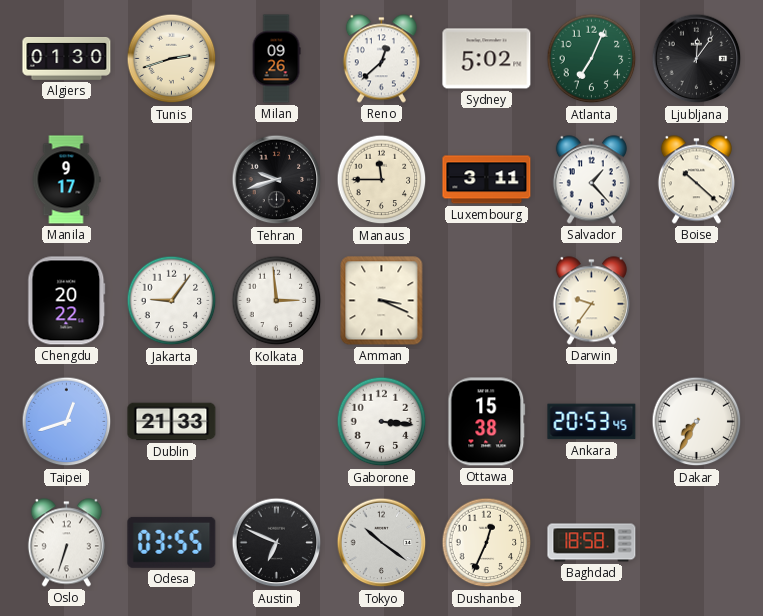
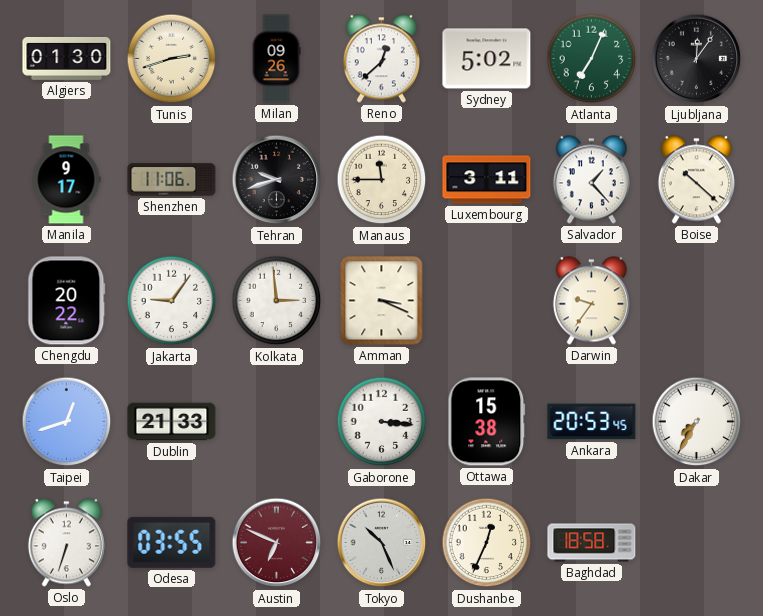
Shenzhen: none -> 11:06 (172, 180)
Austin dial: black -> burgundy (277, 543)
Tokyo: 10:21 -> 10:26 (382, 543)
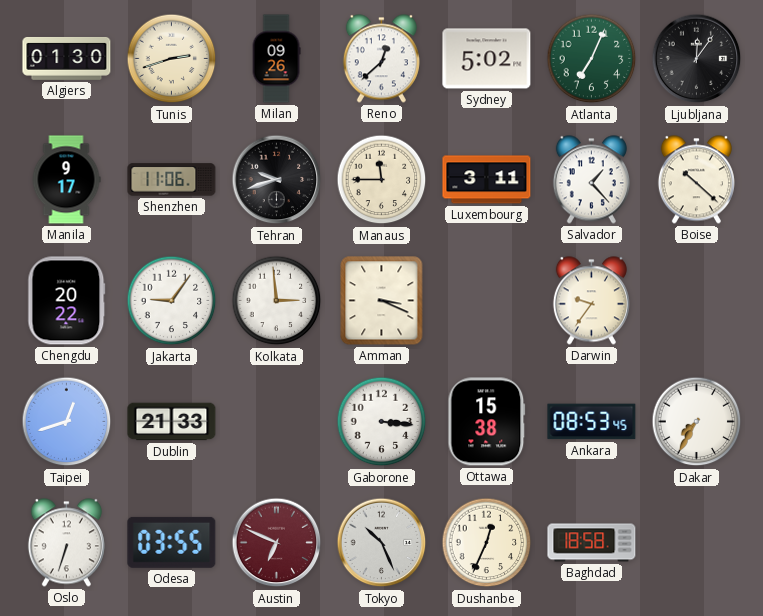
Ankara: 20:53 -> 08:53 (592, 422)
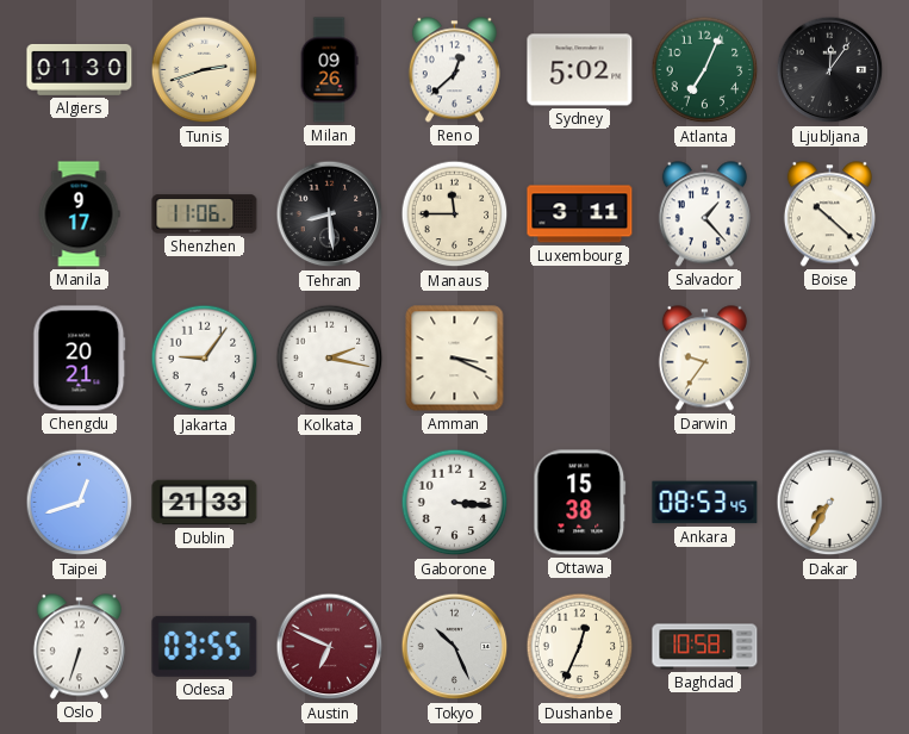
Tehran: 9:42 -> 8:29 (330, 214)
Chengdu: 20:22 -> 20:21 (80, 359)
Kolkata: 2:59 -> 2:17 (330, 359)
Baghdad: 18:58 -> 10:58 (705, 647)
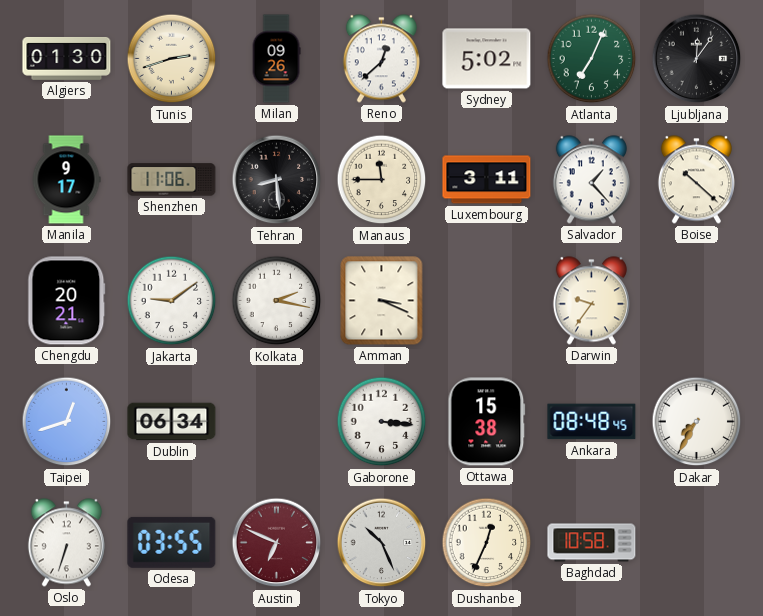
Jakarta: 9:06 -> 9:09 (172, 301)
Dublin: 21:33 -> 06:34 (172, 422)
Ankara: 08:53 -> 08:48 (592, 422)
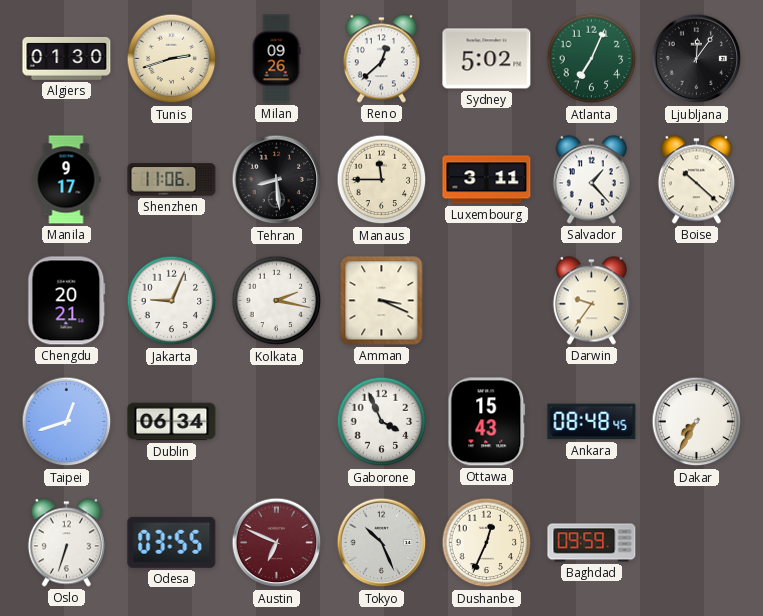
Jakarta: 9:09 -> 9:04 (172, 301)
Gaborone: 3:16 -> 3:56 (382, 422)
Ottawa: 15:38 -> 15:43 (487, 422)
Baghdad: 10:58 -> 09:59 (592, 543)
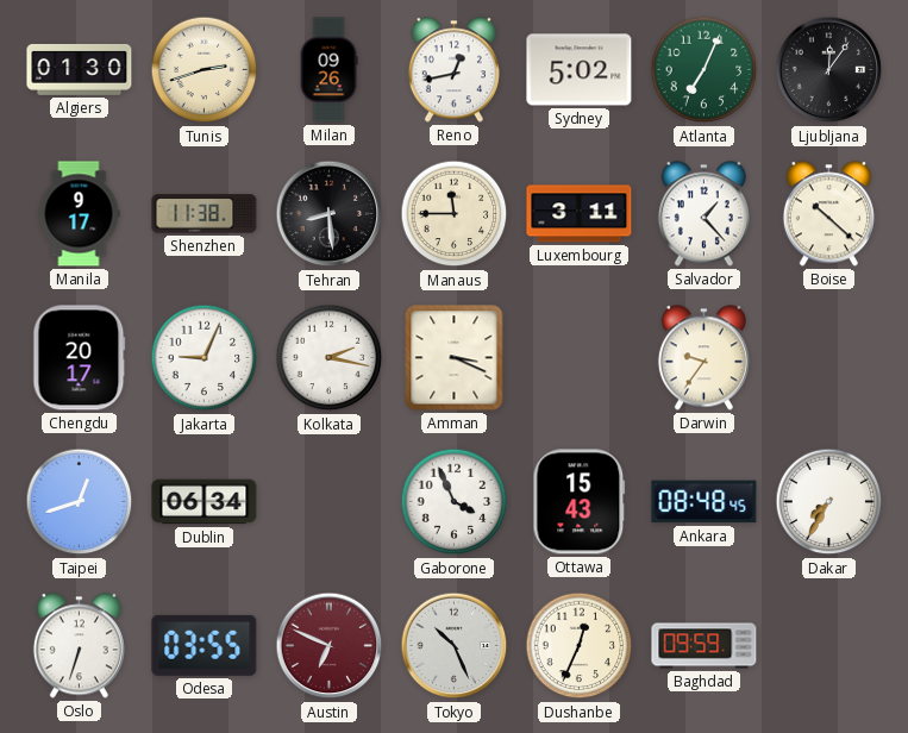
Reno: 12:38 -> 12:43 (453, 70)
Shenzhen: 11:06 -> 11:38 (205, 214)
Chengdu: 20:21 -> 20:17 (80, 358)
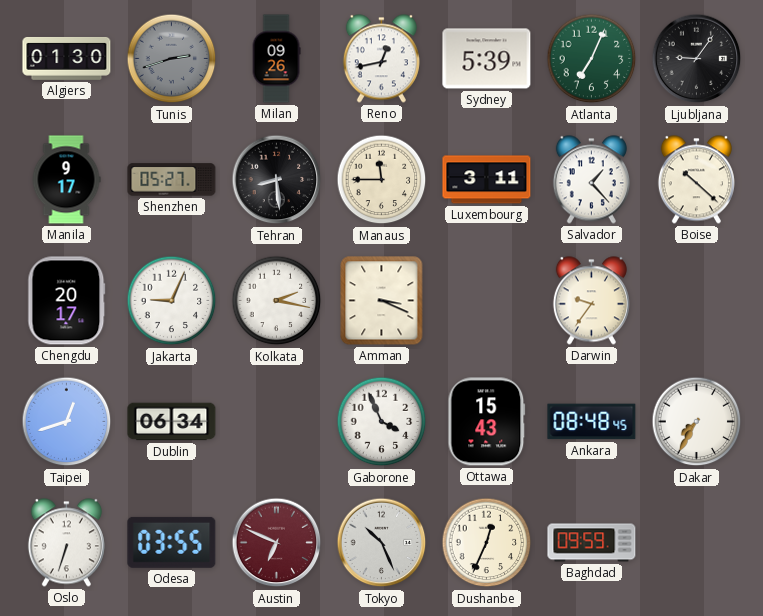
Tunis dial: cream -> grey (172, 59)
Sydney: 5:02 -> 5:39 (487, 59)
Ljubljana: 12:06 -> 9:06 (697, 59)
Shenzhen: 11:38 -> 05:27 (172, 180)
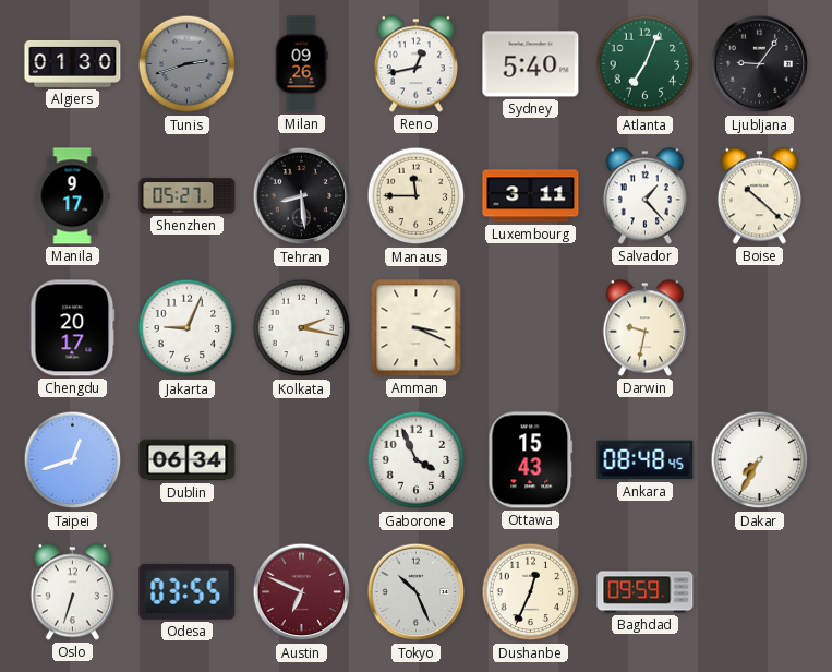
Sydney: 5:39 -> 5:40 (531, 64)
Darwin: 9:36 -> 9:32 (644, 328)
